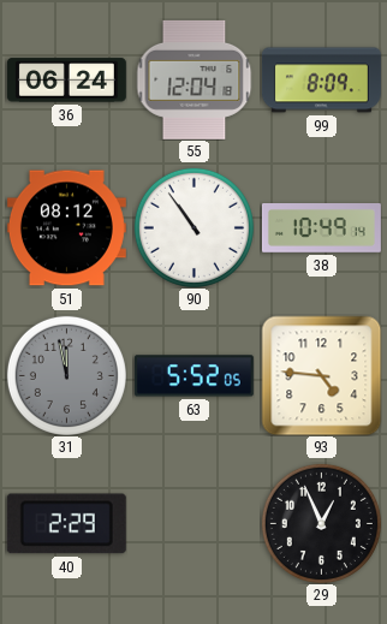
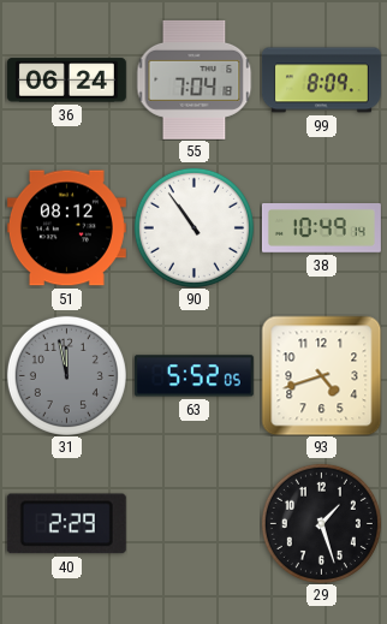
55: 12:04 -> 7:04 (195, 79)
93: 4:46 -> 4:42 (321, 375)
29: 12:56 -> 1:27 (321, 523)
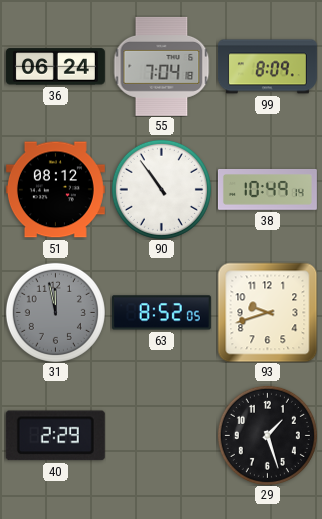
63: 5:52 -> 8:52 (161, 313)
93: 4:42 -> 9:42 (267, 312)
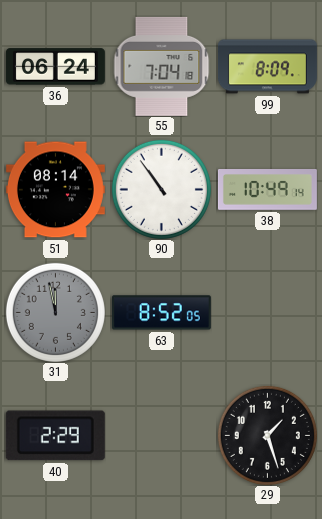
51: 08:12 -> 08:14 (55, 190)
93: 9:42 -> none (267, 312)
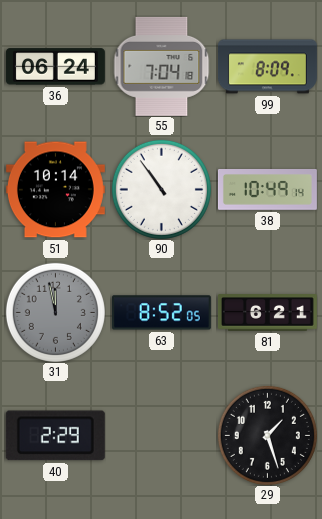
51: 08:14 -> 10:14 (55, 190)
81: none -> 6:21 (267, 313)
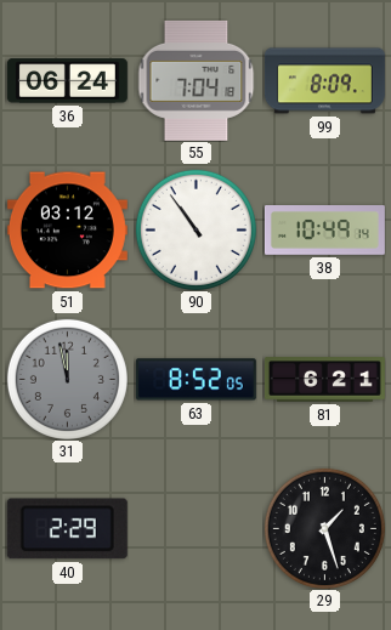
51: 10:14 -> 03:12 (67, 231)
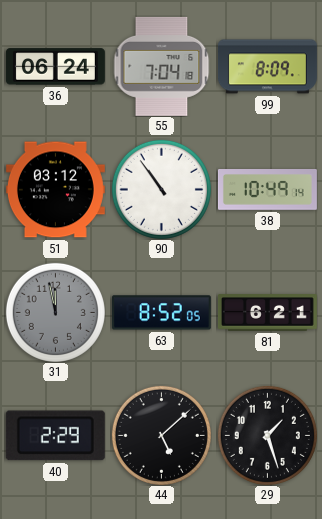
44: none -> 5:08 (161, 435)
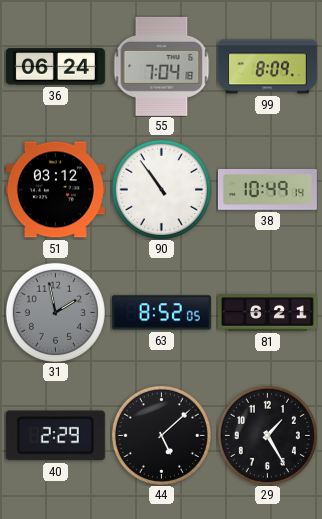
31: 11:58 -> 1:58 (55, 312)
29: 1:27 -> 1:25 (267, 435)
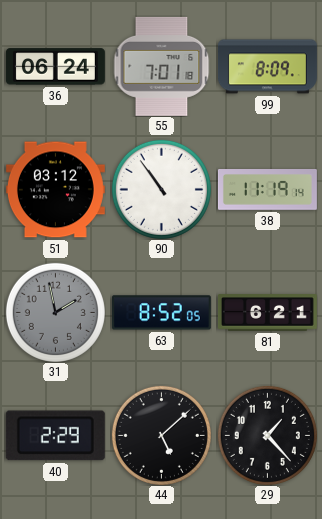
55: 7:04 -> 7:01 (162, 66)
38: 10:49 -> 11:19 (267, 190)
29: 1:25 -> 1:23 (267, 435)
